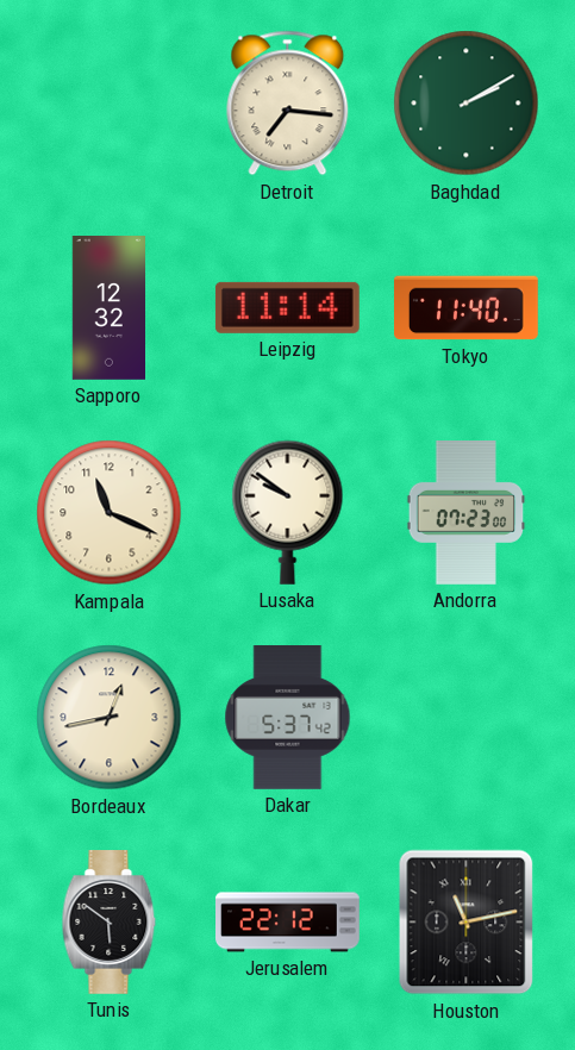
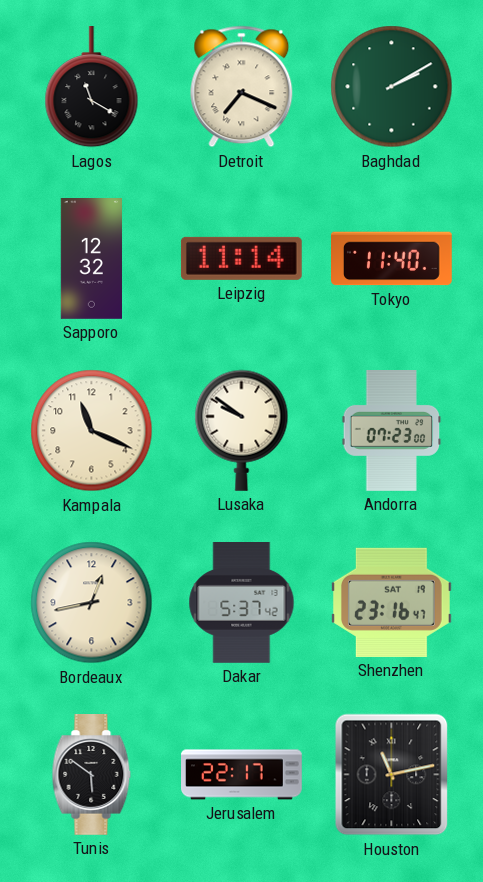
Lagos: none -> 11:20 (92, 88)
Detroit: 7:16 -> 7:19 (242, 87)
Shenzhen: none -> 23:16 (391, 602)
Jerusalem: 22:12 -> 22:17 (242, 775)
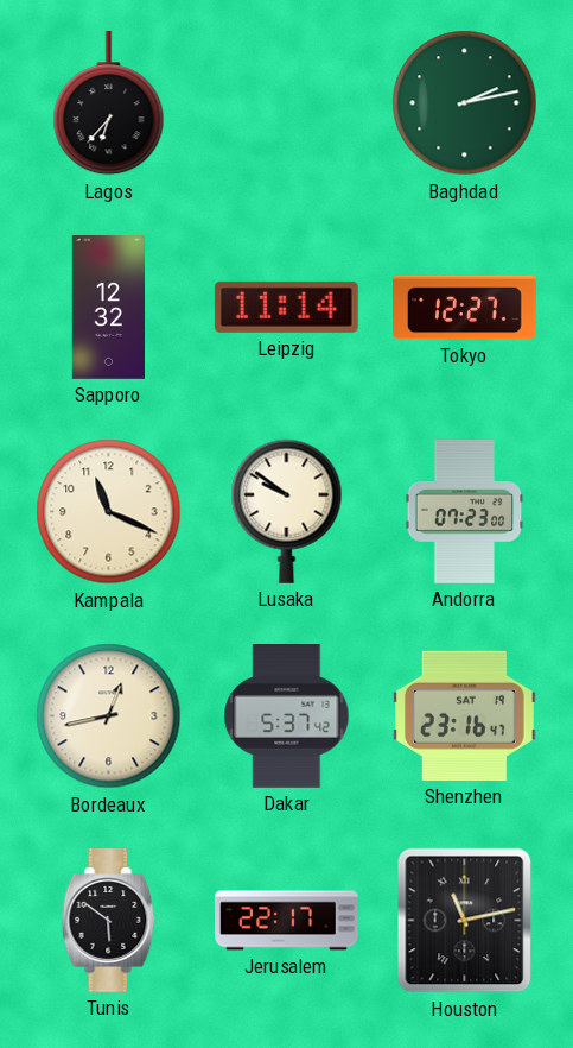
Lagos: 11:20 -> 6:37 (109, 105)
Detroit: 7:19 -> none (242, 87)
Baghdad: 2:10 -> 2:13 (465, 103)
Tokyo: 11:40 -> 12:27 (465, 308)
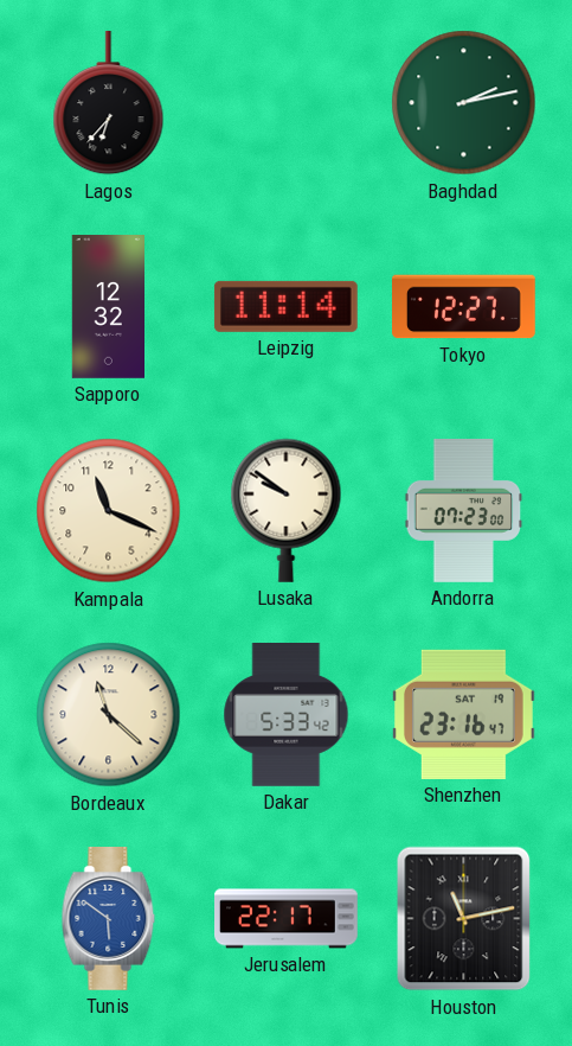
Bordeaux: 12:43 -> 11:22 (109, 715)
Dakar: 5:37 -> 5:33 (287, 715)
Tunis dial: black -> blue (109, 919)
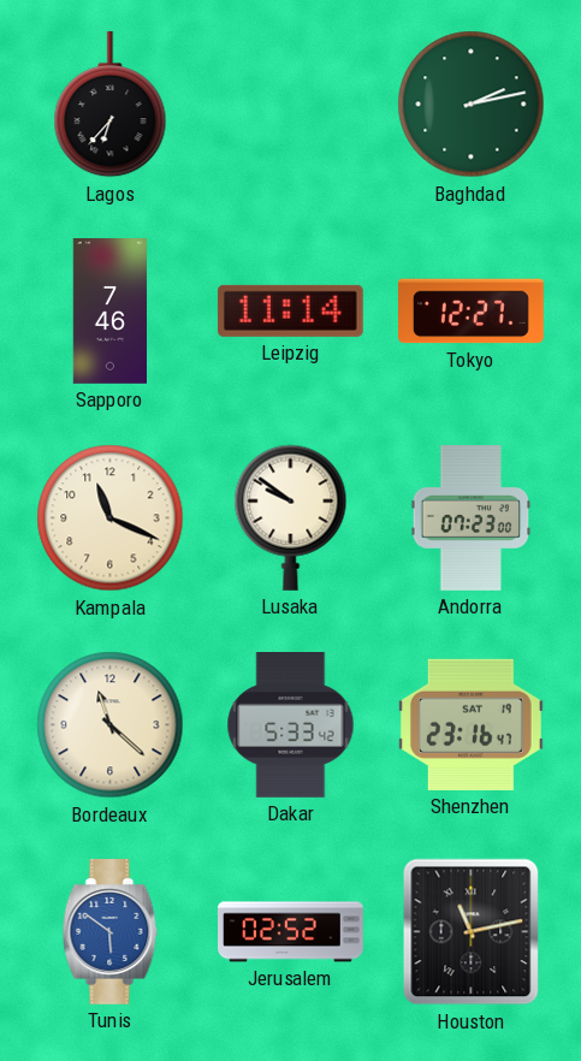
Sapporo: 12:32 -> 7:46 (109, 312)
Jerusalem: 22:17 -> 02:52 (291, 932)
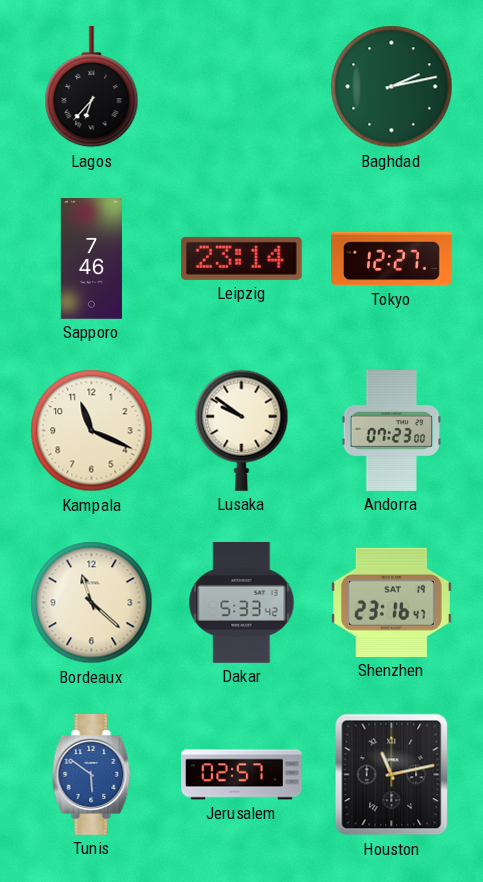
Leipzig: 11:14 -> 23:14 (241, 258)
Jerusalem: 02:52 -> 02:57 (242, 775)
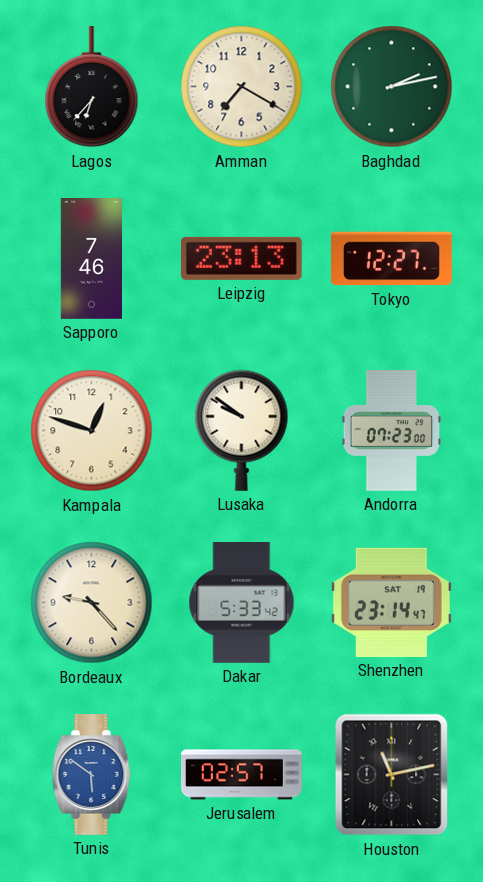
Amman: none -> 7:20 (242, 87)
Leipzig: 23:14 -> 23:13 (241, 258)
Kampala: 11:19 -> 12:48 (92, 431)
Bordeaux: 11:22 -> 9:23 (92, 603)
Shenzhen: 23:16 -> 23:14 (391, 602)
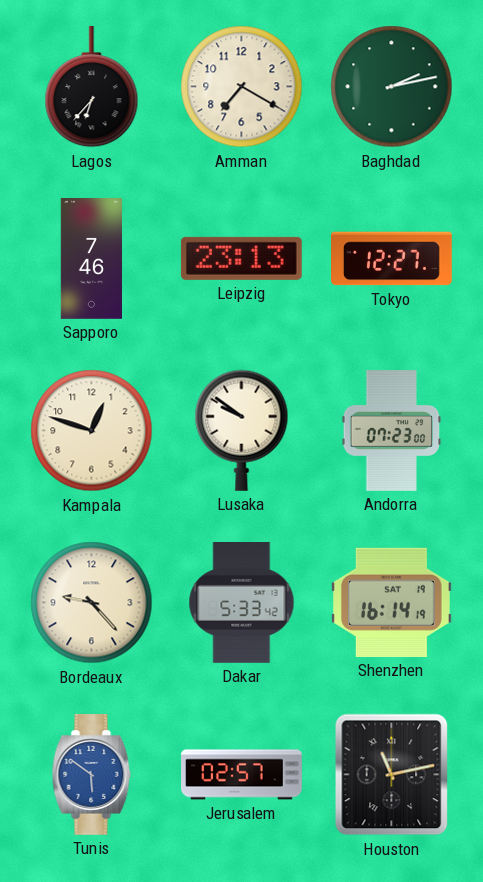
Shenzhen: 23:14 -> 16:14 (391, 602)
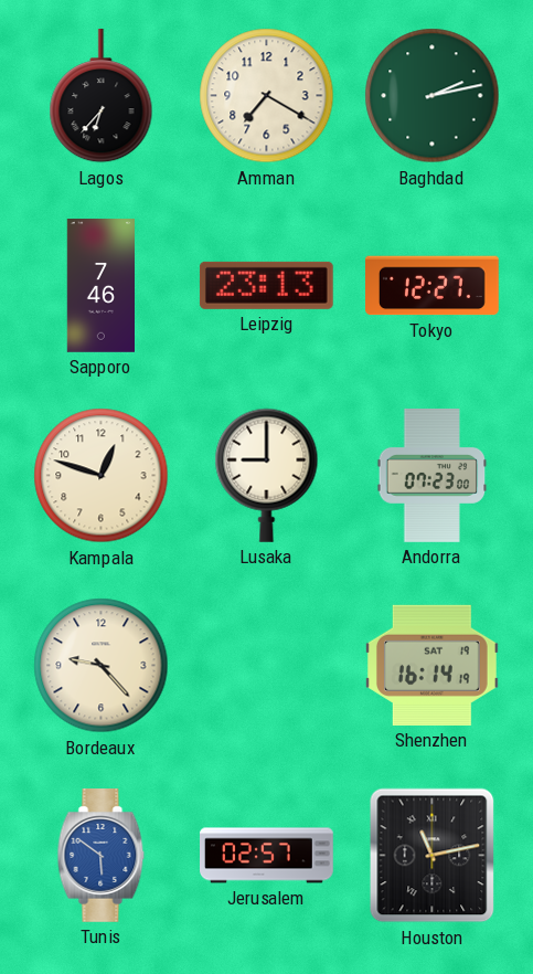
Lusaka: 9:51 -> 9:00 (267, 475)
Dakar: 5:33 -> none (242, 603)
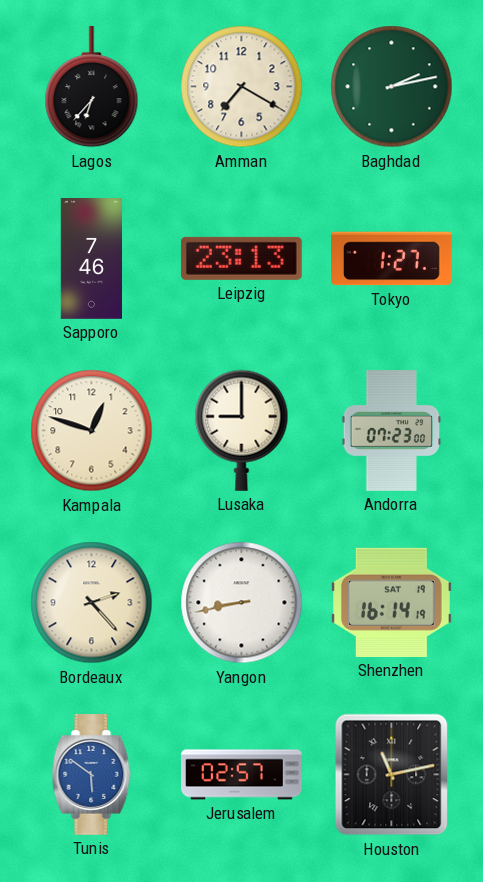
Tokyo: 12:27 -> 1:27 (392, 259)
Bordeaux: 9:23 -> 2:23 (92, 603)
Yangon: none -> 8:43 (242, 603)
